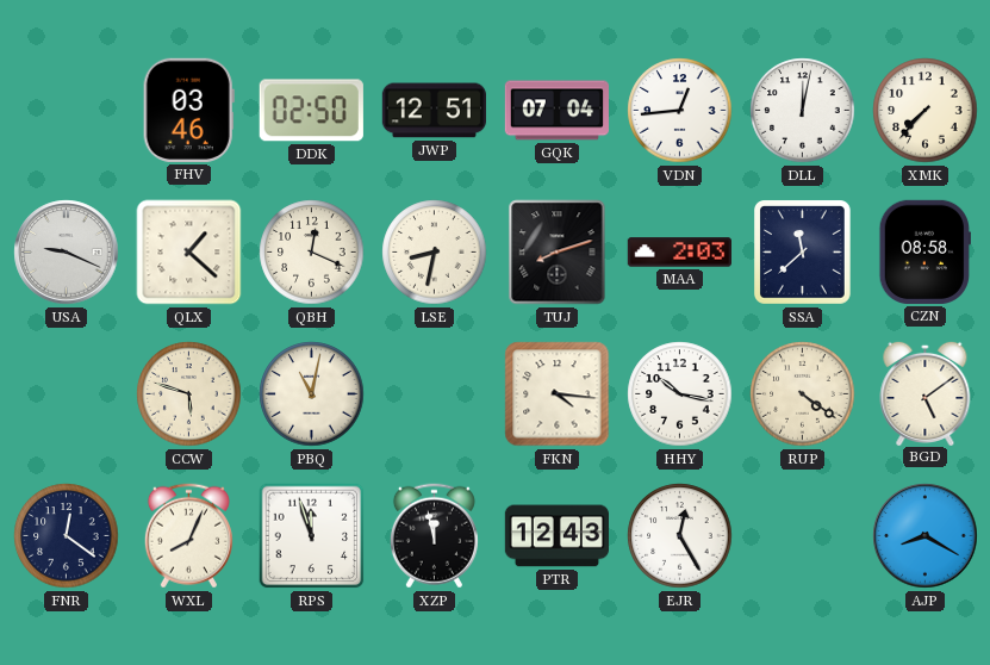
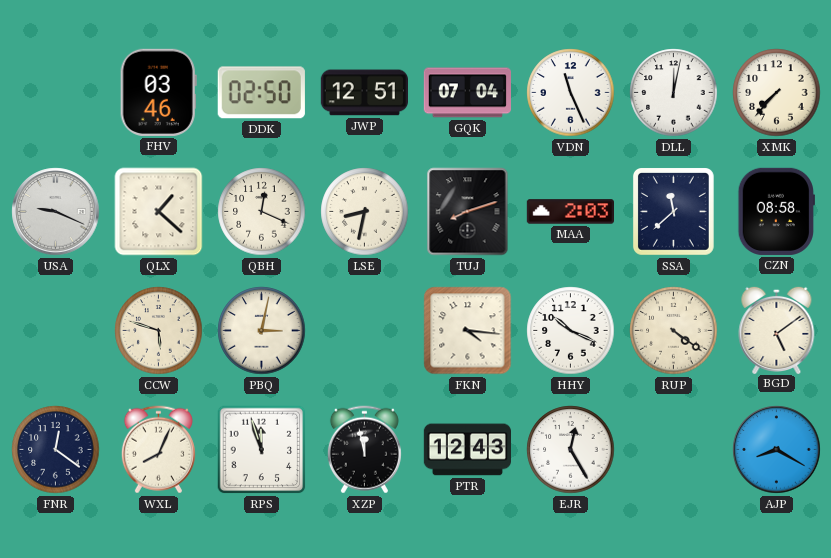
VDN: 12:44 -> 11:26 (571, 93)
PBQ: 11:02 -> 3:02 (262, 331)
HHY: 10:17 -> 10:19 (571, 331)
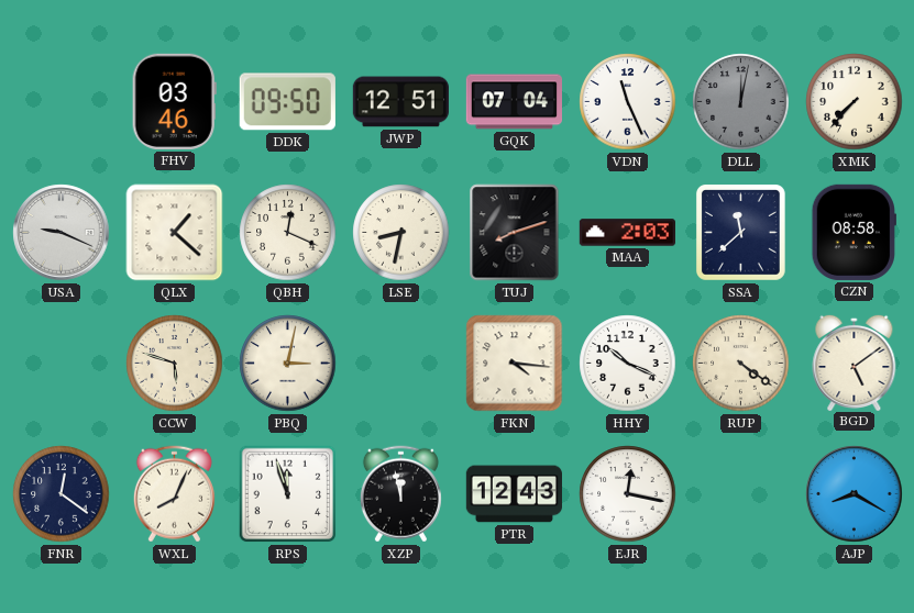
DDK: 02:50 -> 09:50 (287, 102)
DLL dial: white -> grey (741, 102)
EJR: 12:25 -> 12:17 (628, 494)
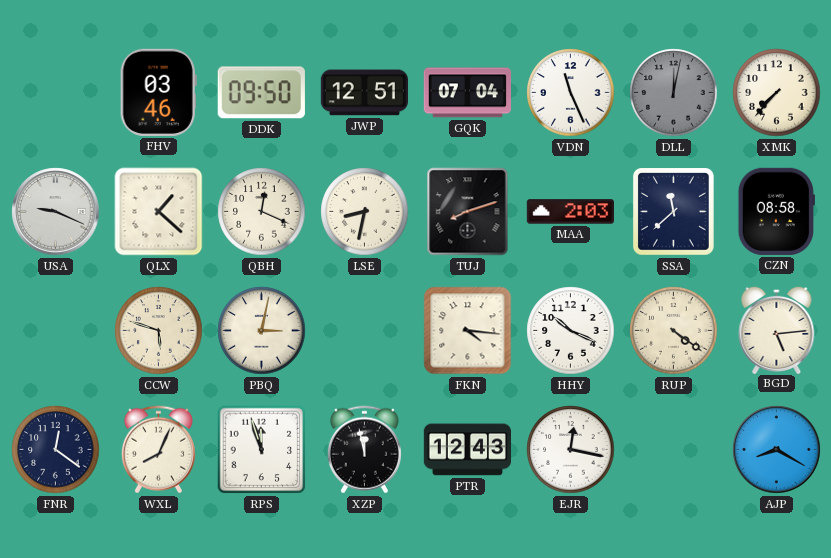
BGD: 5:09 -> 5:14 (777, 329)
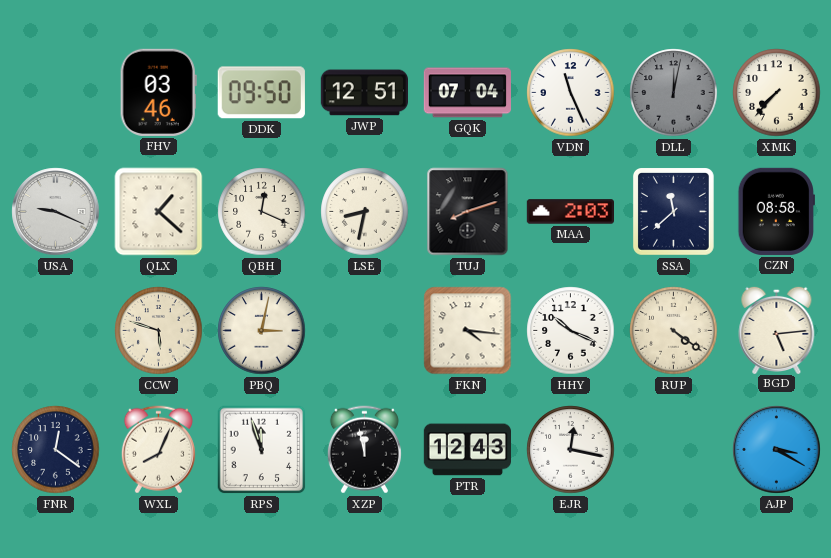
AJP: 8:20 -> 3:20 (777, 450)
